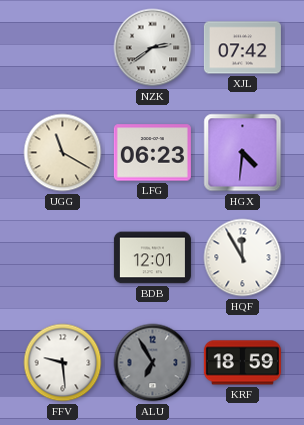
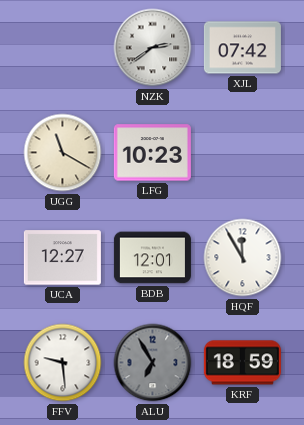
LFG: 06:23 -> 10:23 (152, 153)
HGX: 4:31 -> none (243, 153)
UCA: none -> 12:27 (62, 258)
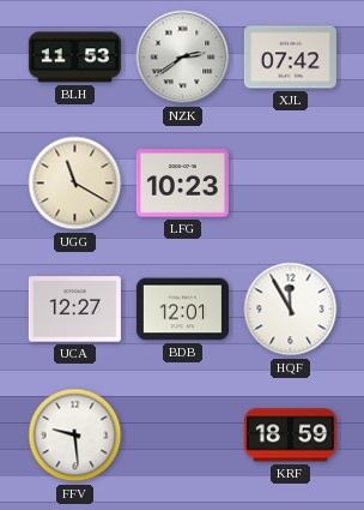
BLH: none -> 11:53 (74, 58)
ALU: 6:55 -> none (153, 363)
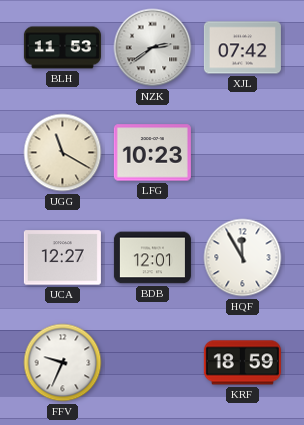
FFV: 9:29 -> 9:34 (63, 363)
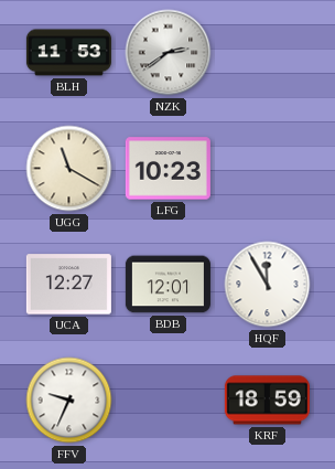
XJL: 07:42 -> none (242, 48)
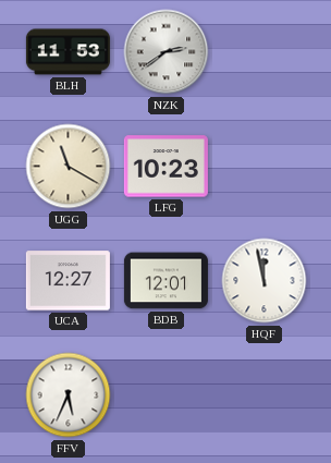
HQF: 11:55 -> 11:58 (265, 281)
FFV: 9:34 -> 5:34 (69, 395)
KRF: 18:59 -> none (267, 401)
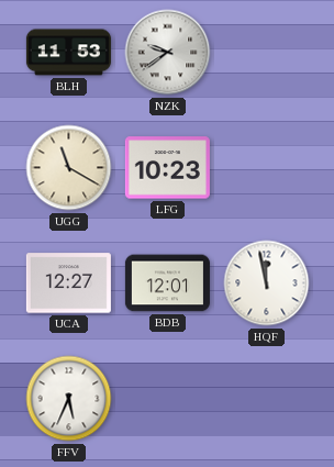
NZK: 2:39 -> 9:39 (168, 53)
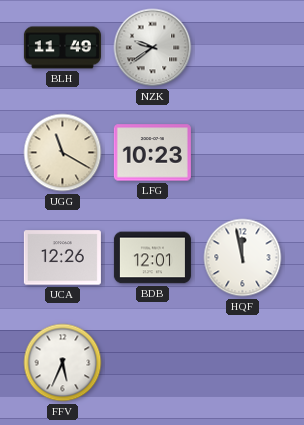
BLH: 11:53 -> 11:49 (62, 48)
UCA: 12:27 -> 12:26 (62, 258)
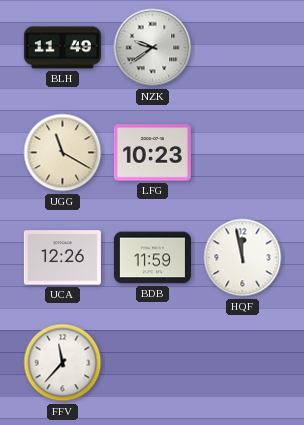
BDB: 12:01 -> 11:59 (152, 258)
FFV: 5:34 -> 11:37 (63, 363)
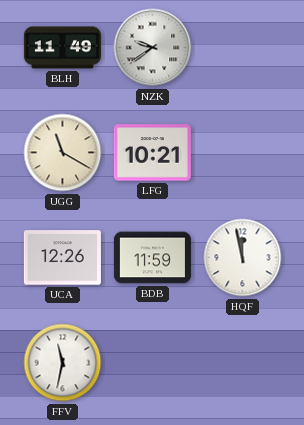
LFG: 10:23 -> 10:21 (152, 153)
FFV: 11:37 -> 11:32 (63, 363)
